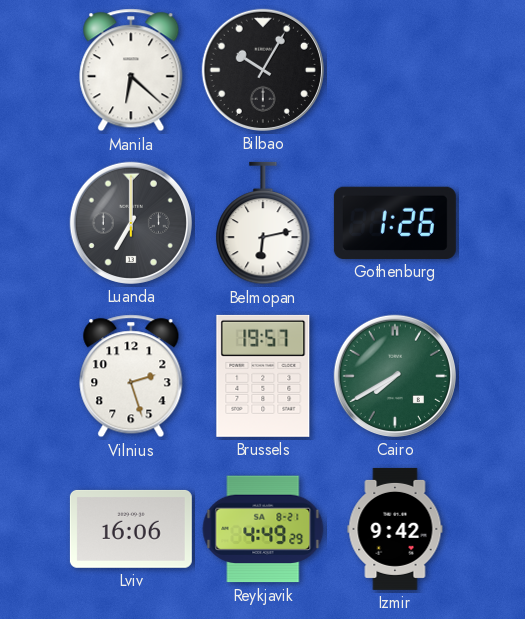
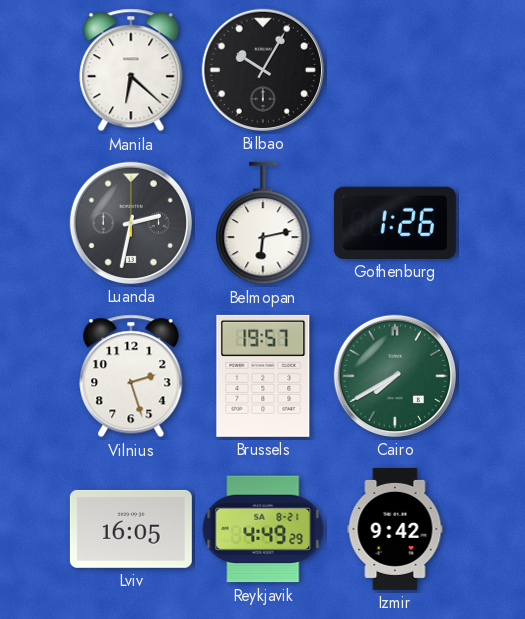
Luanda: 7:00 -> 2:32 (131, 223)
Lviv: 16:06 -> 16:05 (131, 529)
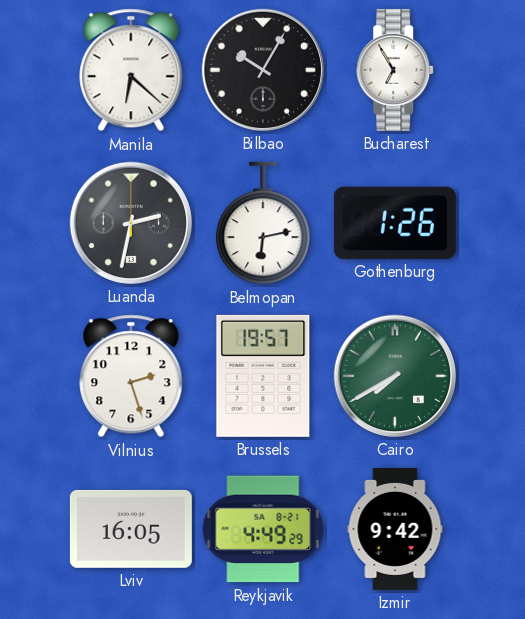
Bucharest: none -> 6:55 (396, 70)
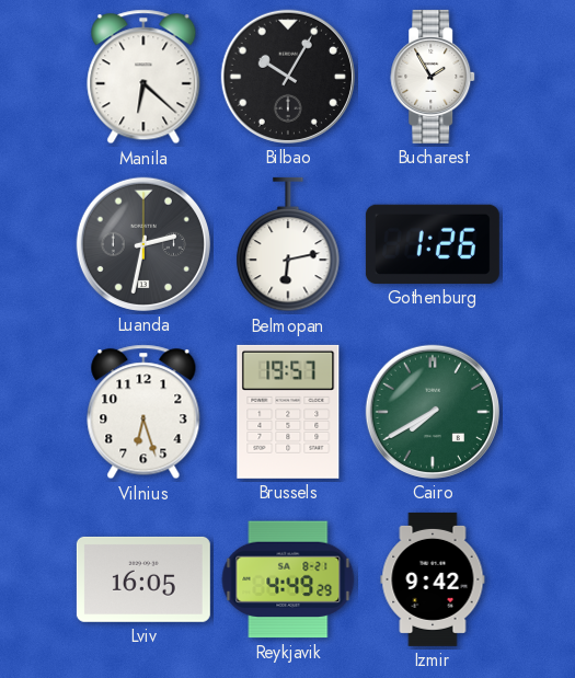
Bucharest: 6:55 -> 1:55 (434, 77)
Vilnius: 2:27 -> 6:27 (143, 412)
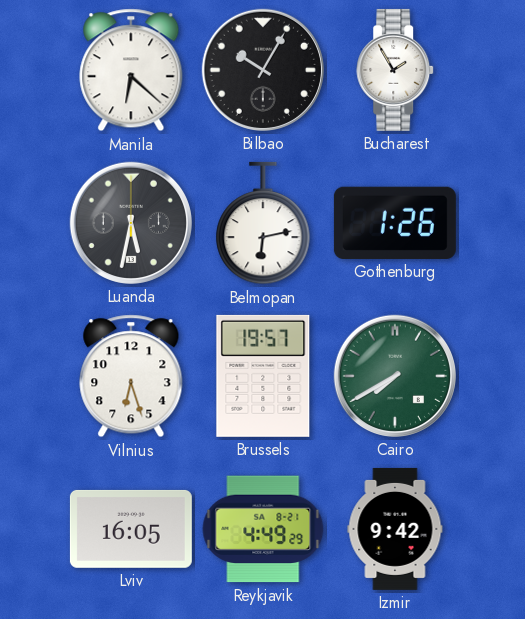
Luanda: 2:32 -> 5:32 (131, 223)
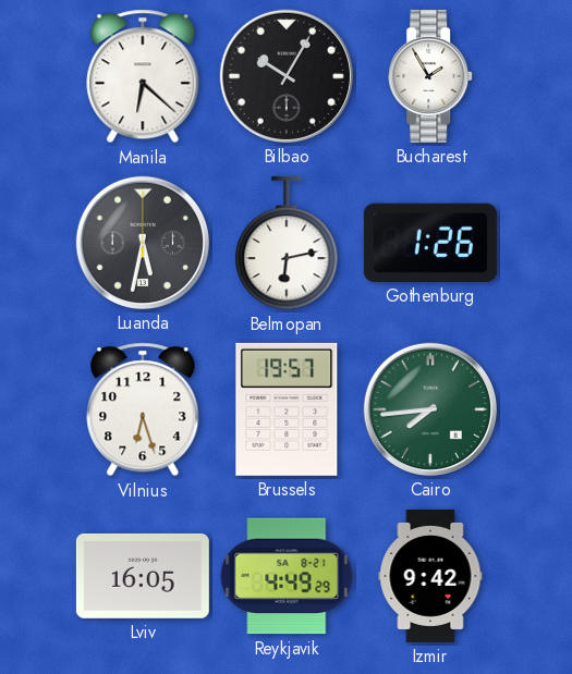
Cairo: 7:40 -> 7:44 (430, 409)
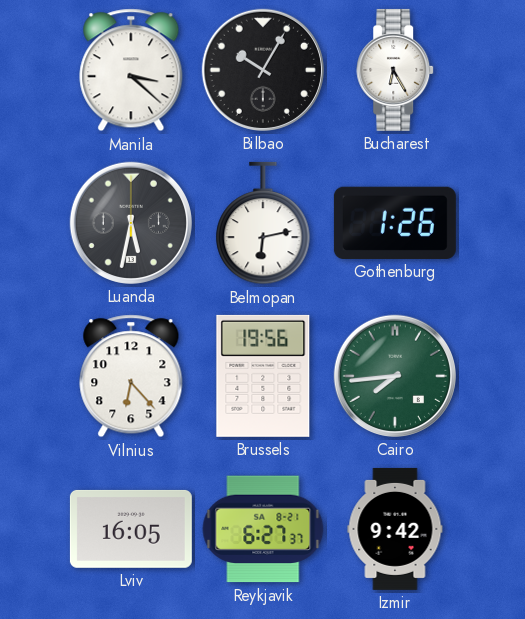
Manila: 6:22 -> 3:22 (131, 70)
Bucharest: 1:55 -> 6:25 (396, 70)
Vilnius: 6:27 -> 6:23 (131, 376)
Brussels: 19:57 -> 19:56 (263, 376)
Reykjavik: 4:49 -> 6:27 (263, 529)
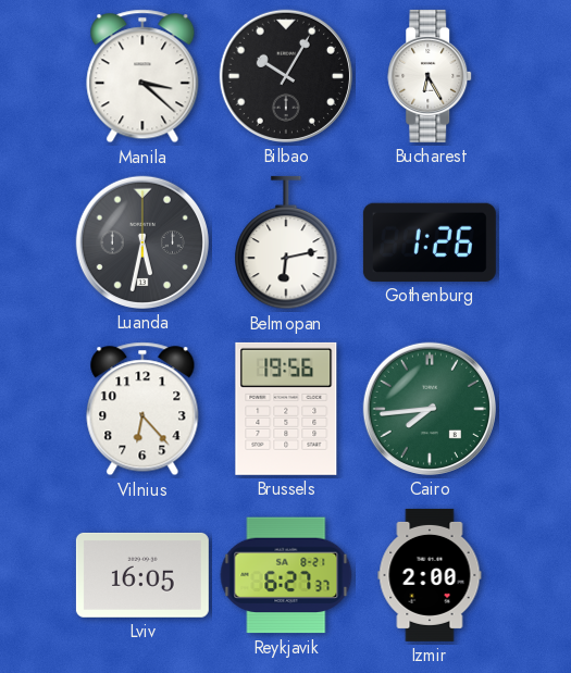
Izmir: 9:42 -> 2:00 (430, 575)
